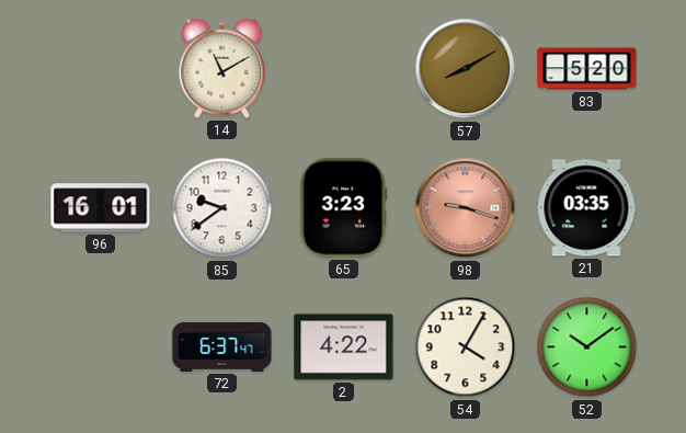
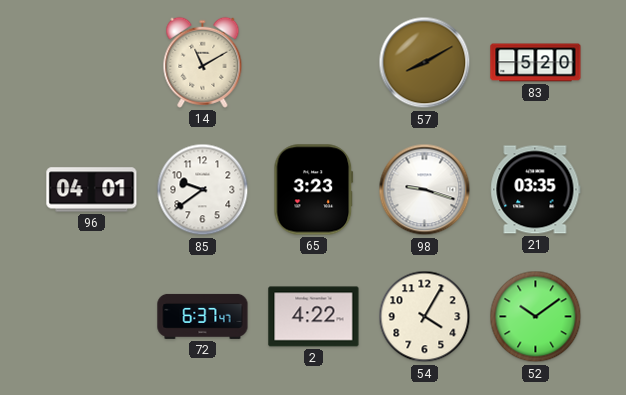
96: 16:01 -> 04:01 (92, 190)
98 dial: salmon -> white (425, 190)
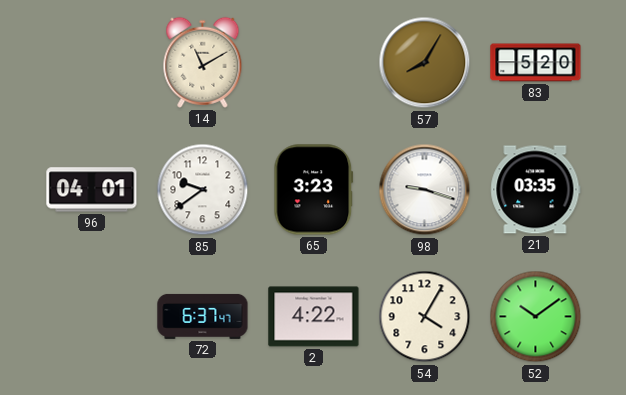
57: 8:10 -> 8:05 (425, 63)
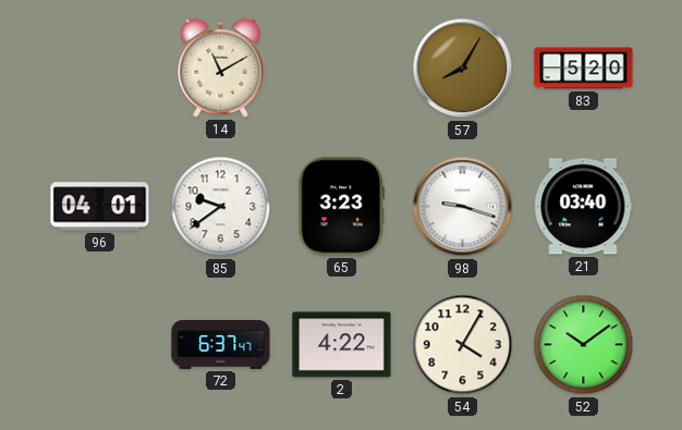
21: 03:35 -> 03:40 (584, 207)
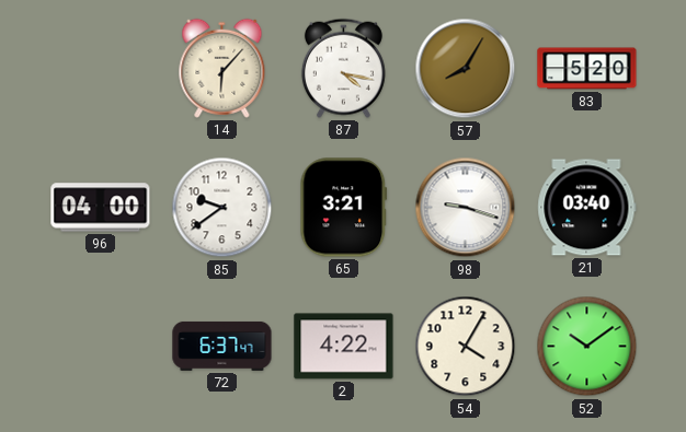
14: 11:10 -> 6:07 (222, 68)
87: none -> 4:17 (343, 68)
96: 04:01 -> 04:00 (101, 208)
65: 3:23 -> 3:21 (344, 208)
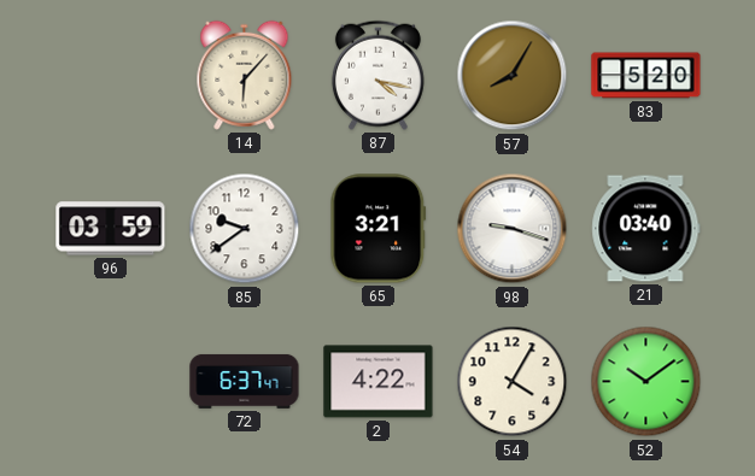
96: 04:00 -> 03:59 (111, 229)
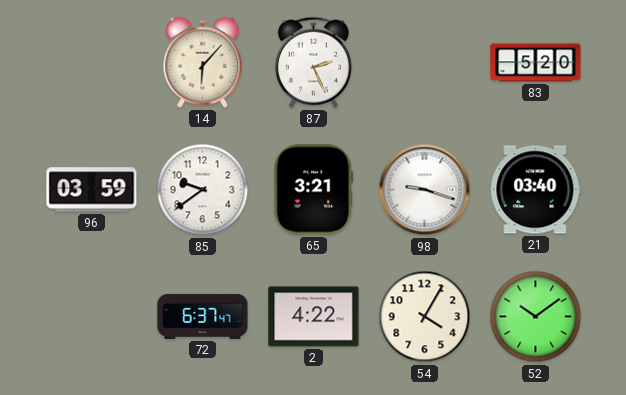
87: 4:17 -> 2:26 (313, 62)
57: 8:05 -> none (513, 76)
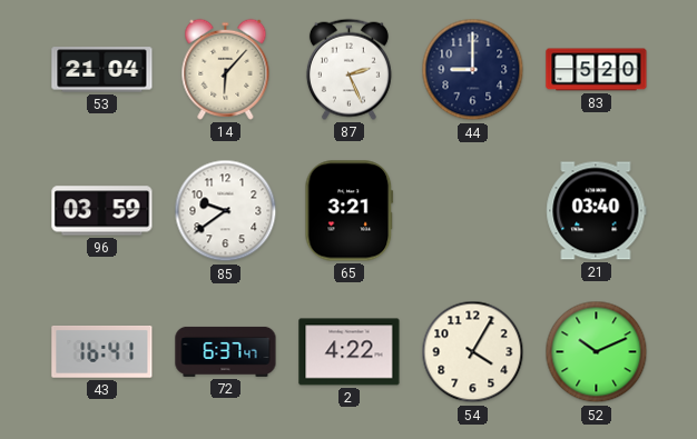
53: none -> 21:04 (102, 70)
44: none -> 9:00 (473, 70)
98: 9:18 -> none (425, 190)
43: none -> 16:41 (102, 352)
52: 10:09 -> 10:11 (597, 352)
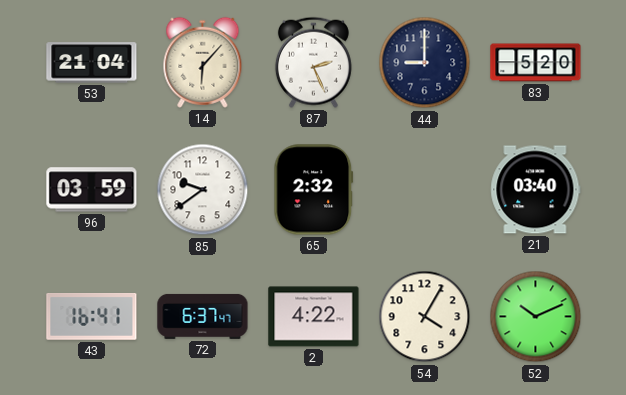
65: 3:21 -> 2:32 (314, 190)
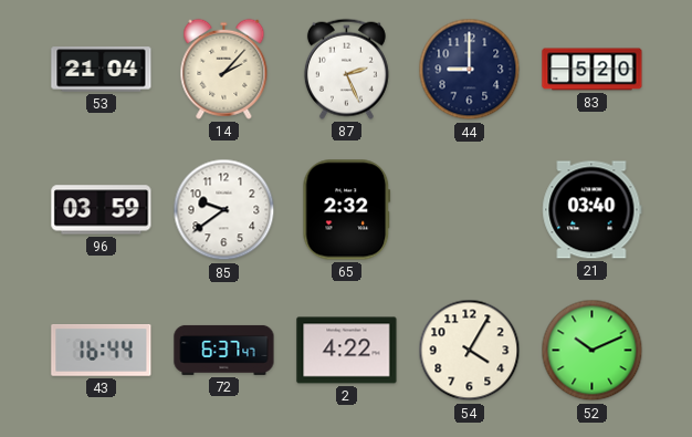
14: 6:07 -> 2:07 (224, 69)
43: 16:41 -> 16:44 (102, 351)
